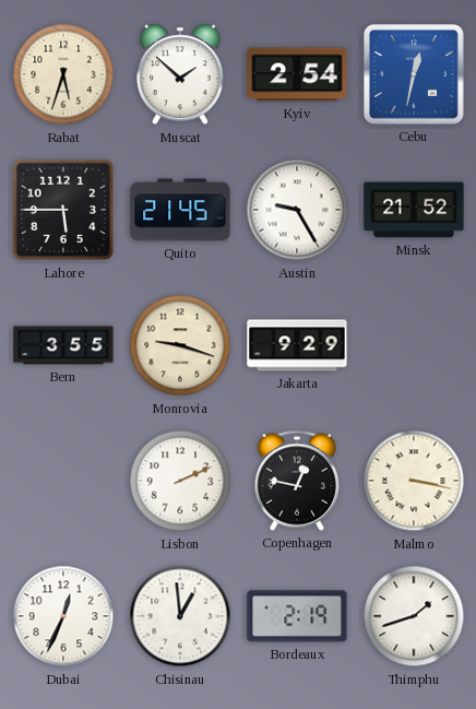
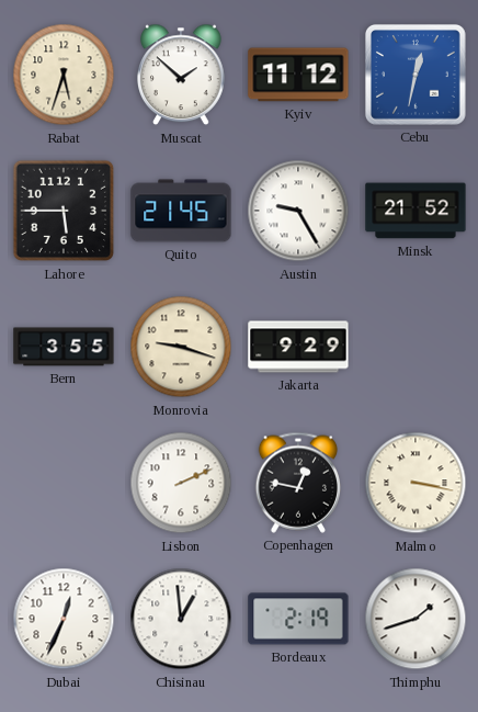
Kyiv: 2:54 -> 11:12 (298, 75)
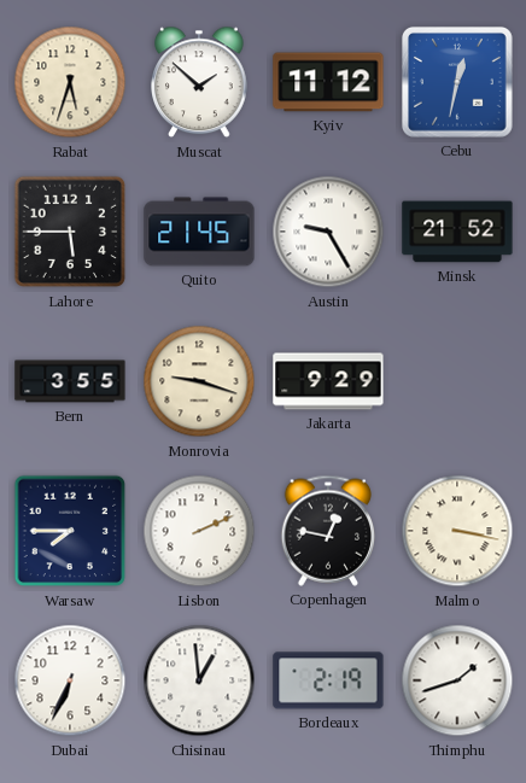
Warsaw: none -> 7:45 (70, 531)
Dubai: 12:34 -> 6:34 (70, 680)
